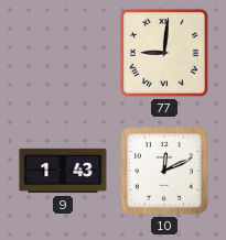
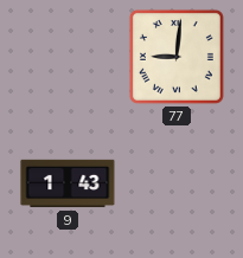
10: 12:11 -> none (165, 172)
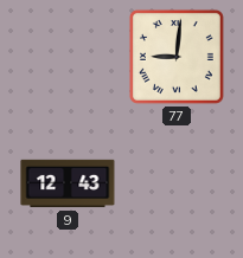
9: 1:43 -> 12:43 (68, 183)
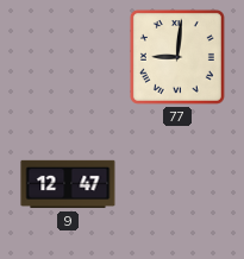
9: 12:43 -> 12:47 (68, 184)
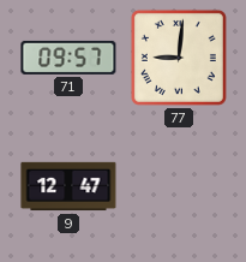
71: none -> 09:57 (68, 58)
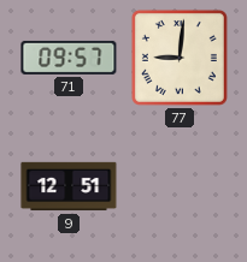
9: 12:47 -> 12:51 (69, 186)
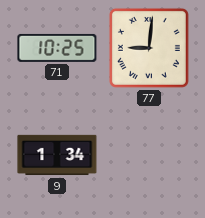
71: 09:57 -> 10:25 (57, 48)
9: 12:51 -> 1:34 (57, 155)
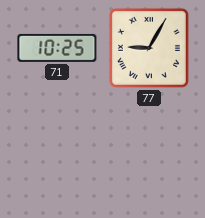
77: 9:01 -> 9:05 (149, 48)
9: 1:34 -> none (57, 155)
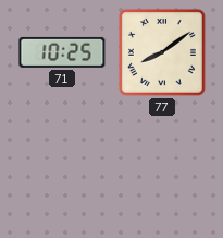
77: 9:05 -> 8:09 (162, 52)
